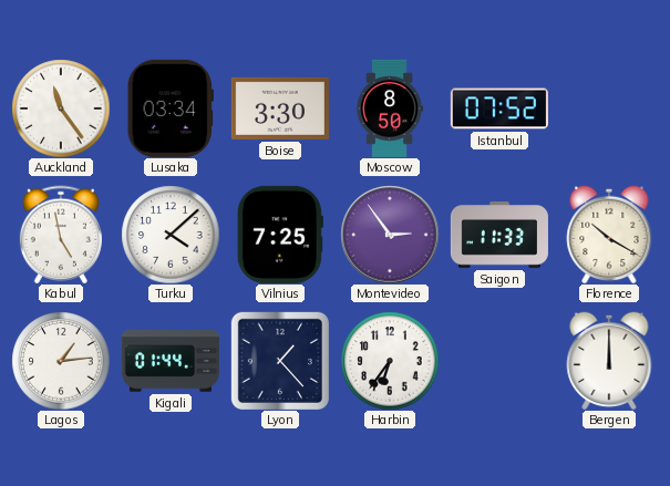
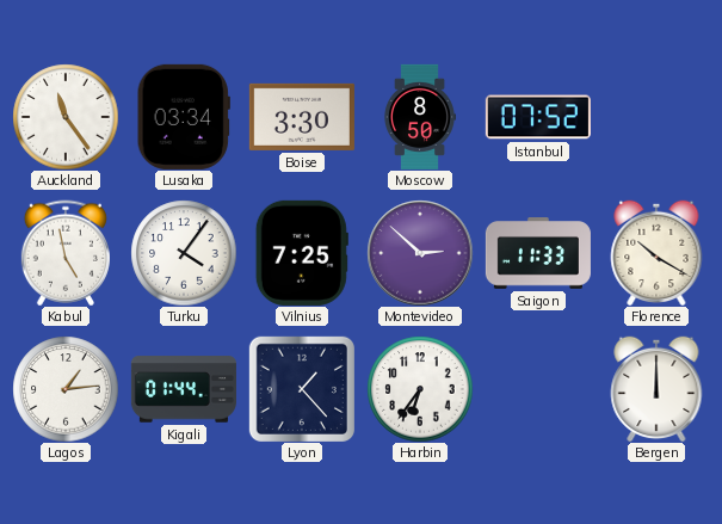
Turku: 4:08 -> 4:06 (184, 253)
Montevideo: 2:54 -> 2:52 (420, 253)
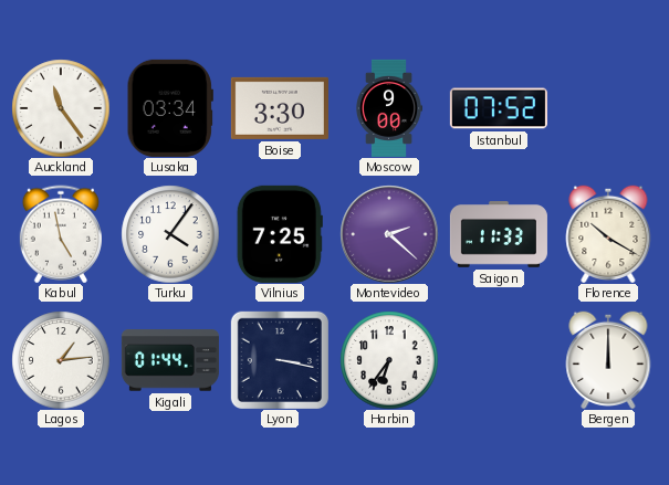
Moscow: 8:50 -> 9:00 (388, 108)
Montevideo: 2:52 -> 2:22 (389, 234)
Lyon: 1:23 -> 3:17 (280, 360)
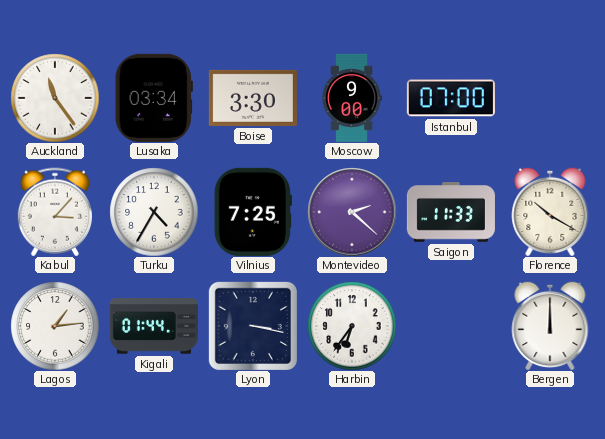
Istanbul: 07:52 -> 07:00 (451, 98)
Kabul: 4:58 -> 3:07 (55, 212)
Turku: 4:06 -> 4:35 (154, 212)
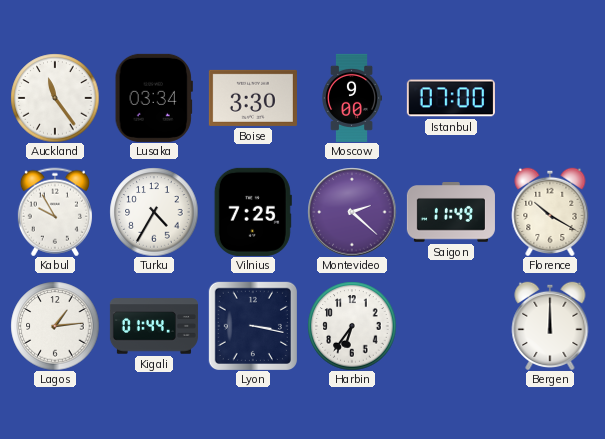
Kabul: 3:07 -> 9:55 (55, 212)
Saigon: 11:33 -> 11:49 (451, 212)
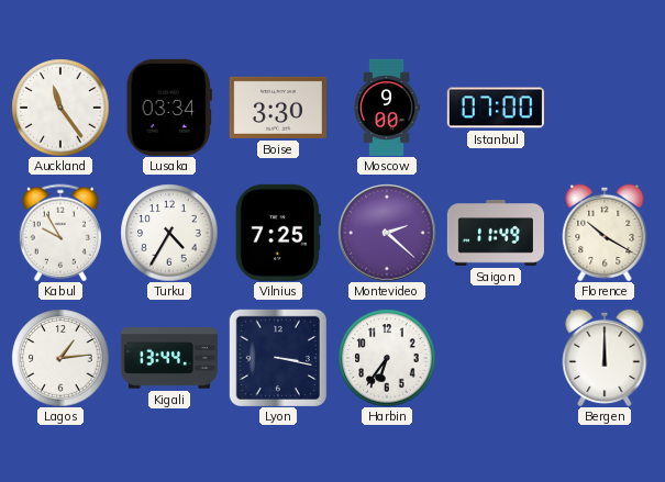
Kigali: 01:44 -> 13:44 (169, 358)
